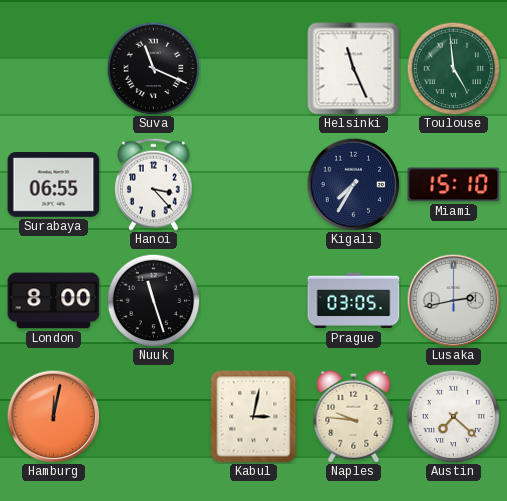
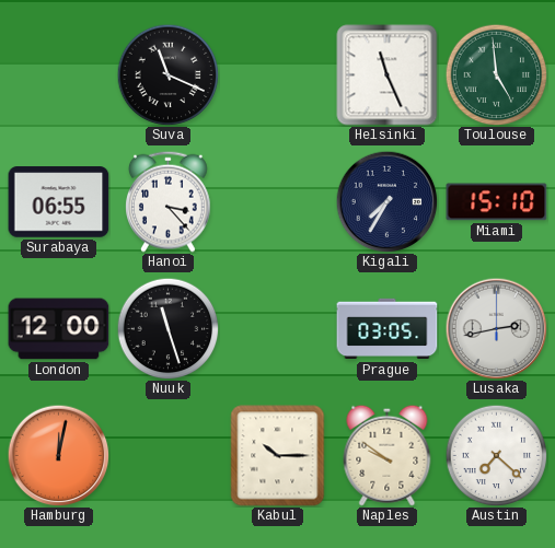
London: 8:00 -> 12:00 (59, 329)
Kabul: 3:02 -> 10:15 (278, 456)
Naples: 9:46 -> 9:51 (388, 455)
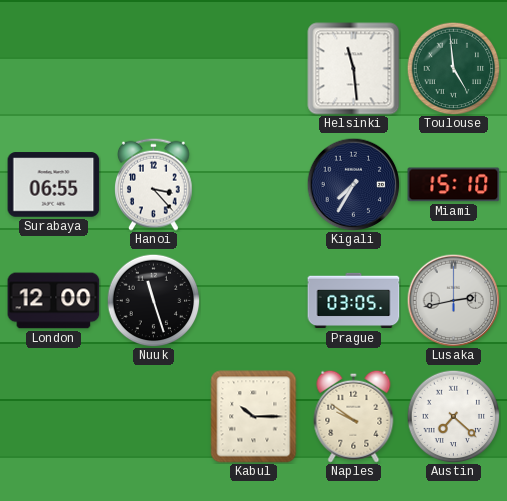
Suva: 11:19 -> none (167, 74)
Helsinki: 11:26 -> 11:29 (354, 69)
Hamburg: 12:02 -> none (58, 455)
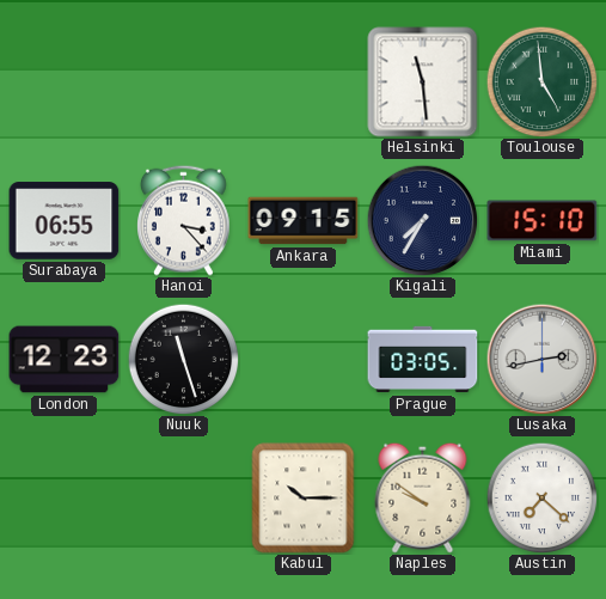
Ankara: none -> 09:15 (304, 221)
London: 12:00 -> 12:23 (65, 360)
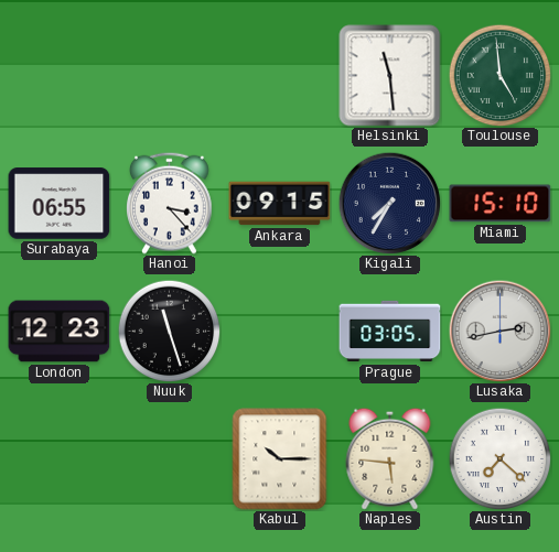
Naples: 9:51 -> 5:46 (390, 458)
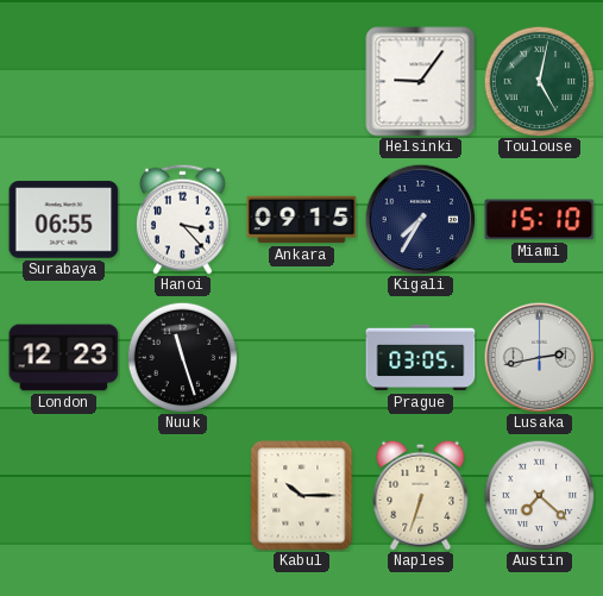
Helsinki: 11:29 -> 9:06 (421, 82)
Toulouse: 4:59 -> 5:02 (539, 81)
Naples: 5:46 -> 6:33 (421, 495)
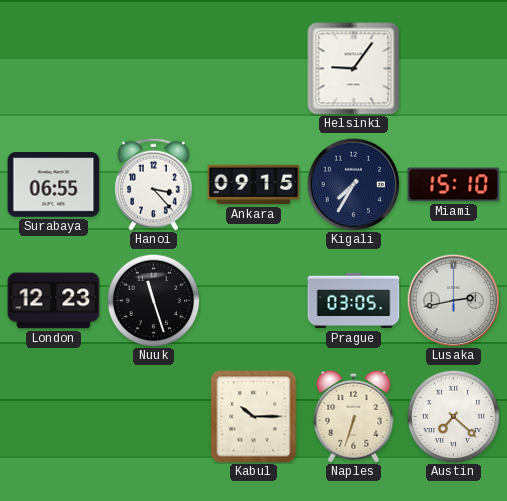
Toulouse: 5:02 -> none (539, 81)
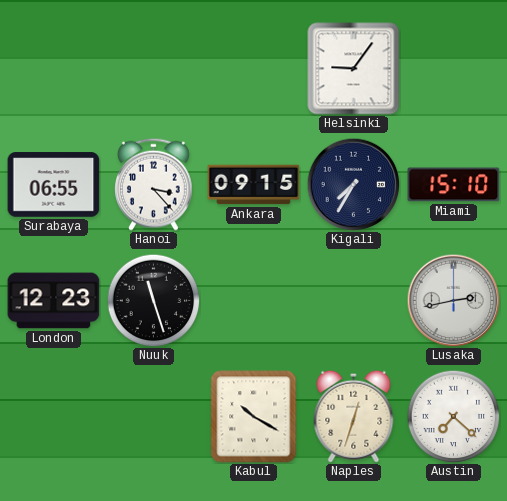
Prague: 03:05 -> none (354, 301)
Kabul: 10:15 -> 10:20 (254, 417)
Naples: 6:33 -> 12:33 (354, 416)
